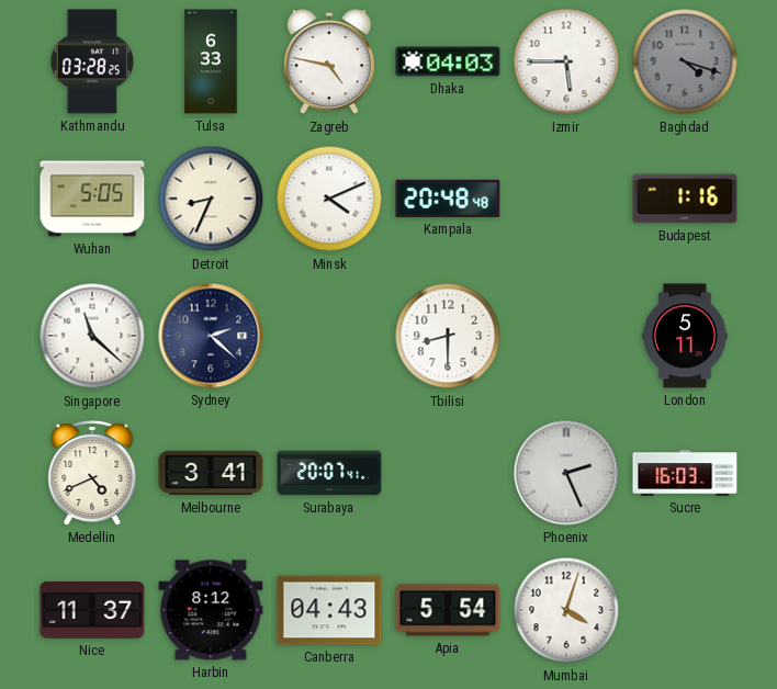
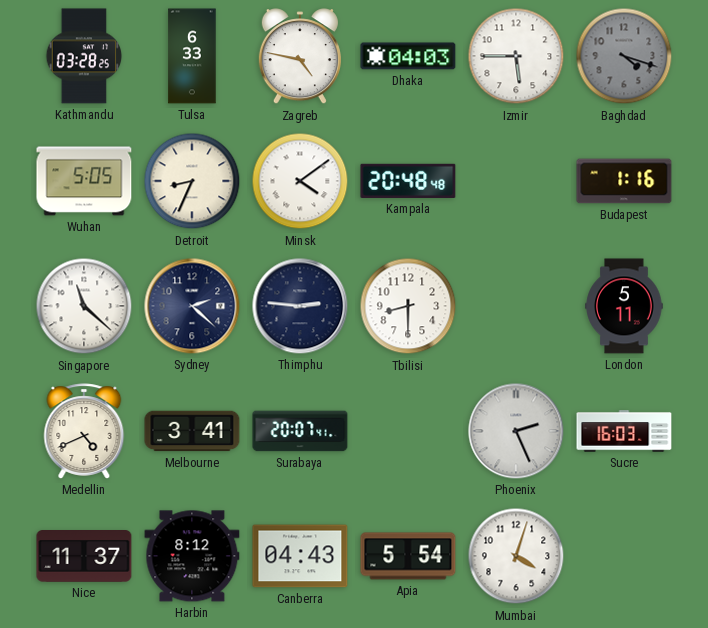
Minsk: 4:11 -> 4:09 (300, 181)
Thimphu: none -> 2:46 (300, 306)
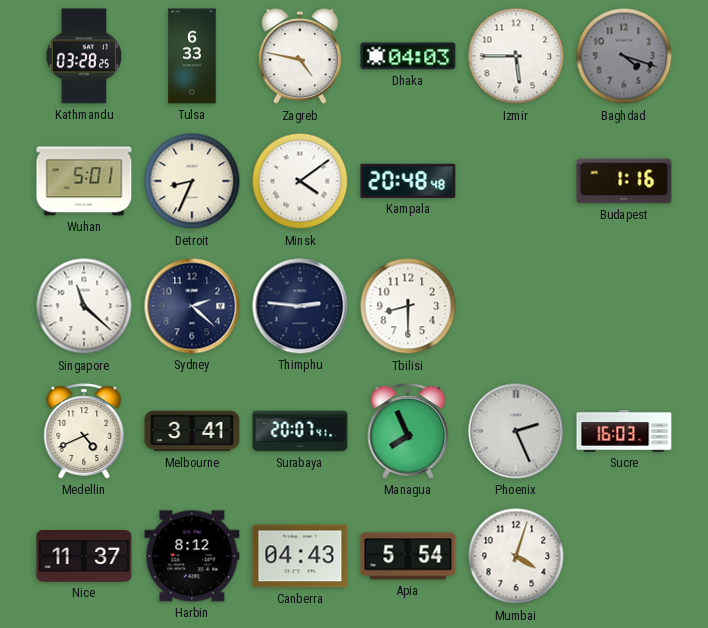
Wuhan: 5:05 -> 5:01 (84, 181)
London: 5:11 -> none (624, 306)
Managua: none -> 7:56 (408, 431)
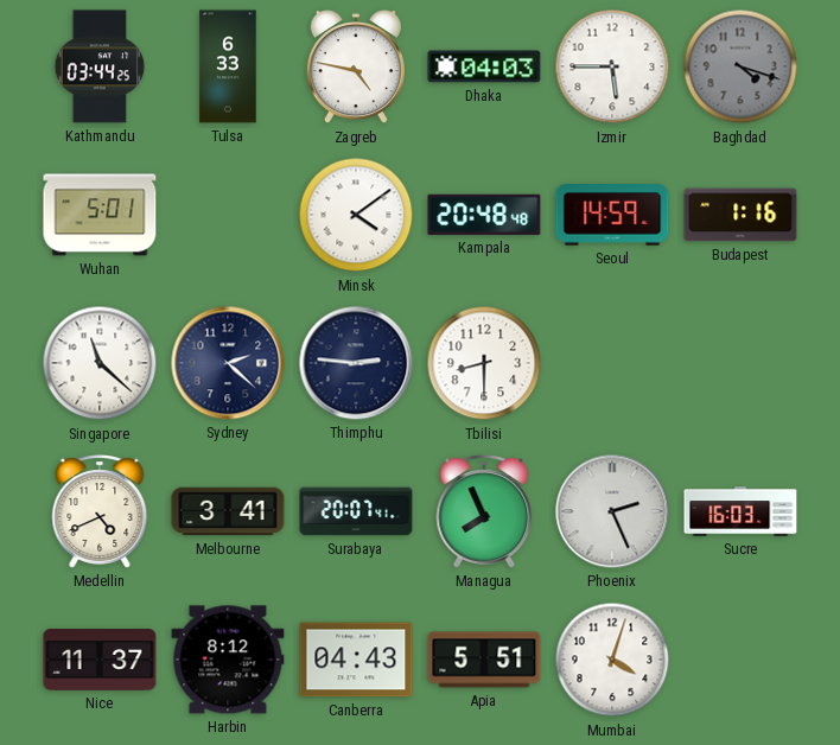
Kathmandu: 03:28 -> 03:44 (100, 66)
Detroit: 8:34 -> none (192, 181)
Seoul: none -> 14:59 (612, 216)
Apia: 5:54 -> 5:51 (484, 660)
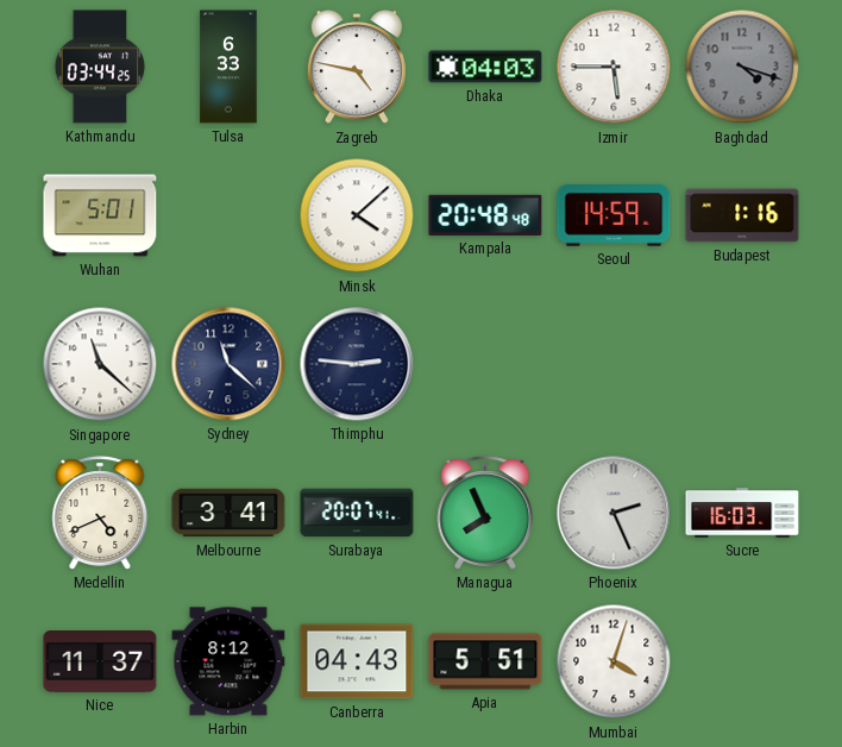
Minsk: 4:09 -> 4:08 (357, 215)
Sydney: 2:22 -> 11:22 (228, 364)
Tbilisi: 8:30 -> none (484, 363)
